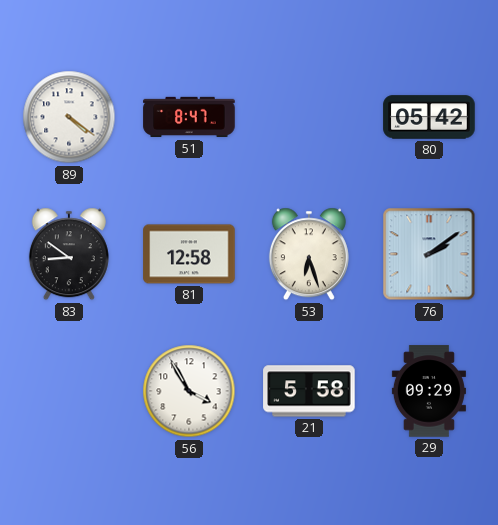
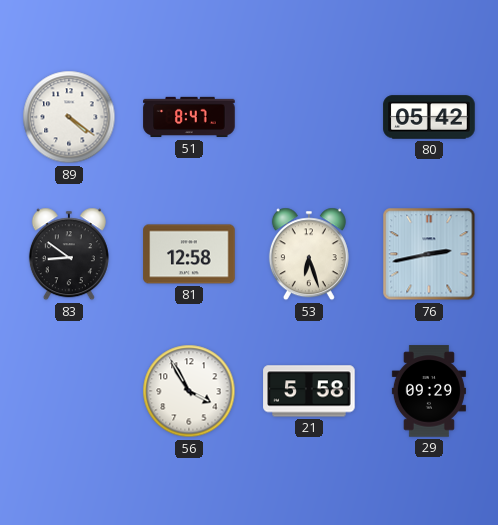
76: 2:09 -> 2:43 (429, 254)
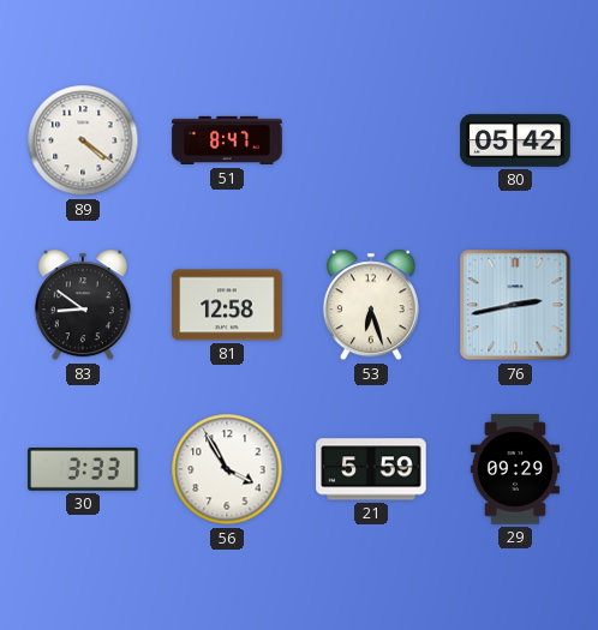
30: none -> 3:33 (83, 469)
21: 5:58 -> 5:59 (371, 469)
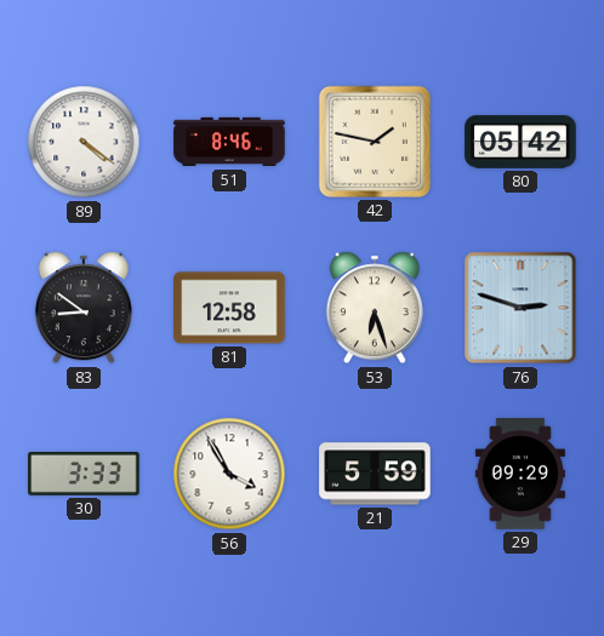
51: 8:47 -> 8:46 (229, 142)
42: none -> 1:47 (375, 142)
76: 2:43 -> 2:48 (520, 308)
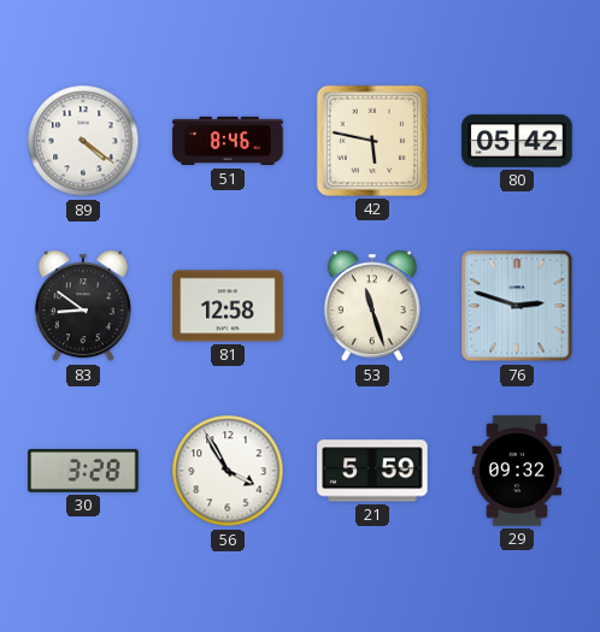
42: 1:47 -> 5:47 (372, 141)
53: 6:27 -> 11:27 (372, 306)
30: 3:33 -> 3:28 (83, 471)
29: 09:29 -> 09:32 (517, 471)
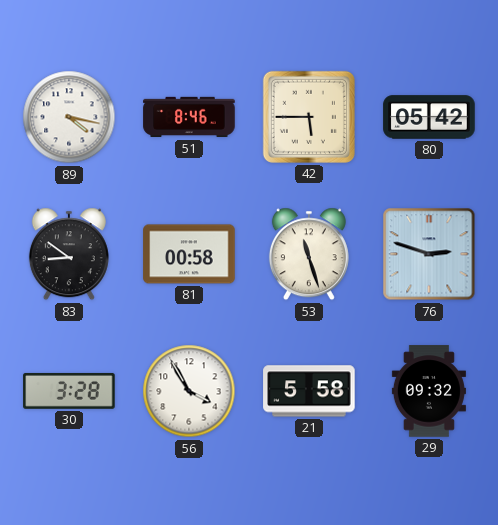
89: 4:21 -> 4:17 (69, 117)
42: 5:47 -> 5:45 (309, 117)
81: 12:58 -> 00:58 (189, 254)
21: 5:59 -> 5:58 (309, 391)
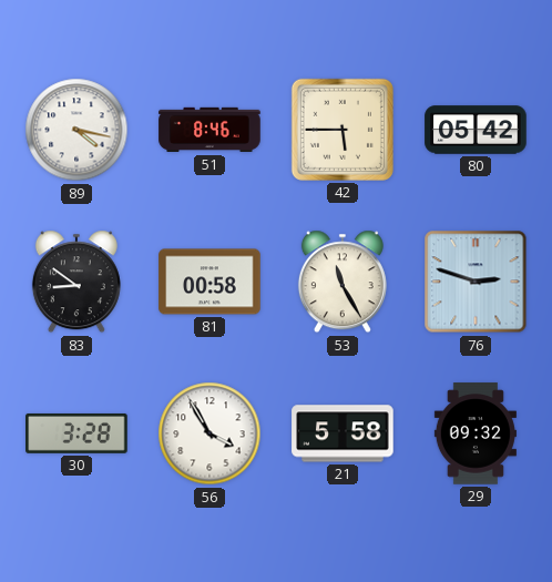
53: 11:27 -> 11:25 (343, 282)
